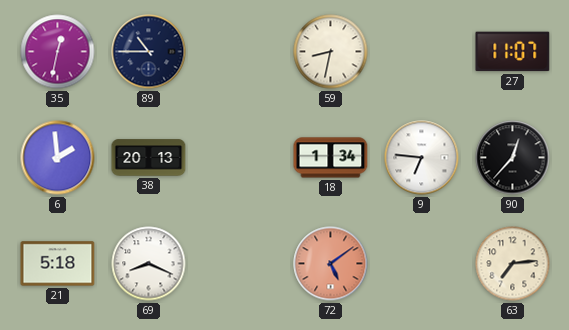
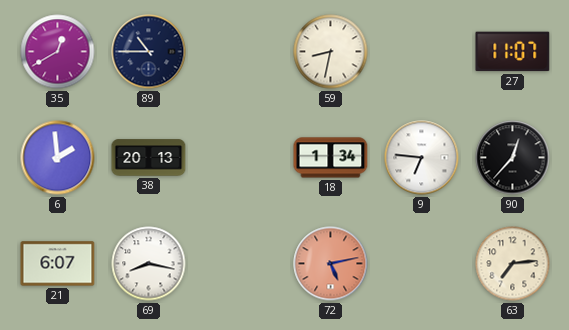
35: 12:32 -> 12:40 (58, 52)
21: 5:18 -> 6:07 (58, 264)
69: 8:19 -> 8:17 (149, 264)
72: 5:09 -> 5:13 (331, 264)
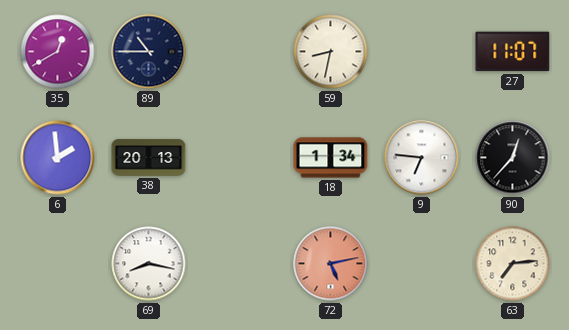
21: 6:07 -> none (58, 264)
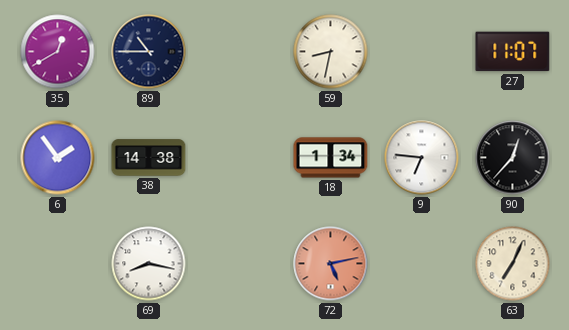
6: 1:59 -> 1:54 (58, 158)
38: 20:13 -> 14:38 (149, 158)
63: 7:14 -> 7:04 (513, 264)
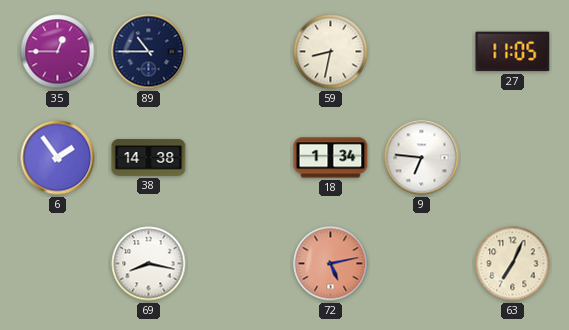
35: 12:40 -> 12:45 (58, 52)
27: 11:07 -> 11:05 (513, 52)
90: 12:37 -> none (513, 158)
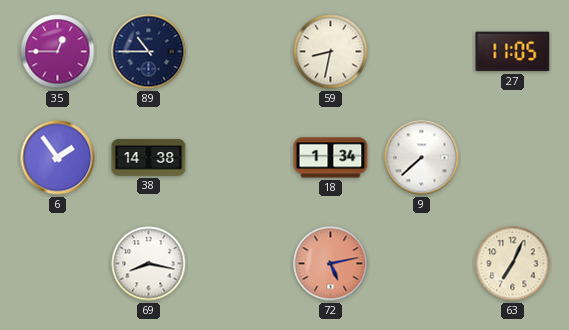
9: 6:46 -> 7:38 (422, 158)
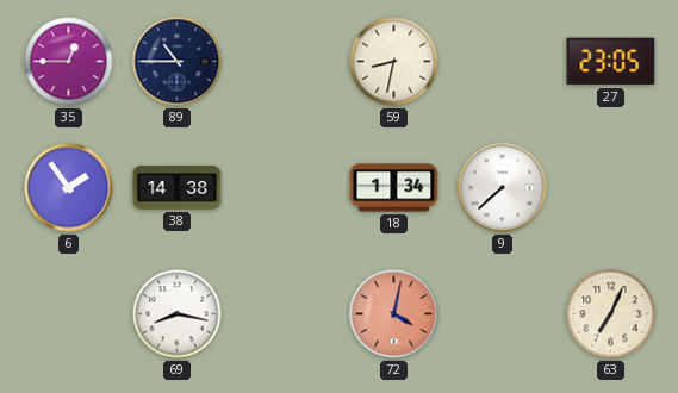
27: 11:05 -> 23:05 (611, 62)
72: 5:13 -> 4:02 (394, 314)
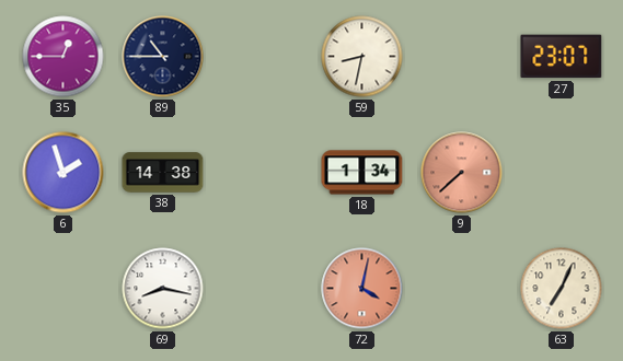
27: 23:05 -> 23:07 (562, 57)
6: 1:54 -> 1:57 (64, 173)
9 dial: white -> salmon (462, 173)
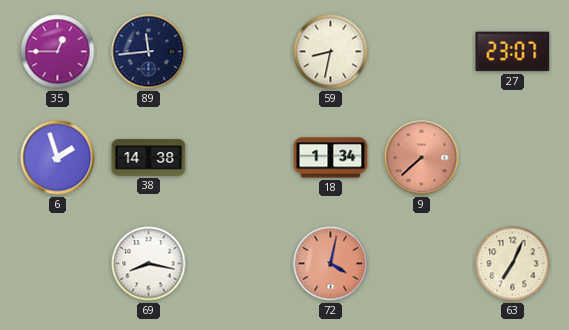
89: 10:45 -> 11:44 (149, 52)
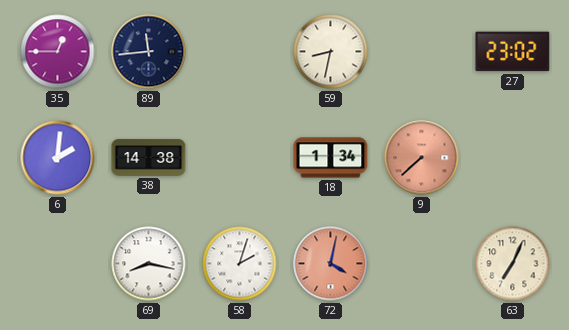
27: 23:07 -> 23:02 (513, 52)
6: 1:57 -> 2:01 (58, 158)
58: none -> 2:03 (240, 264)
